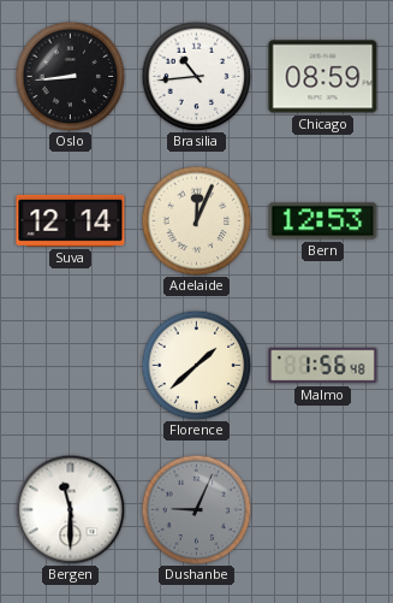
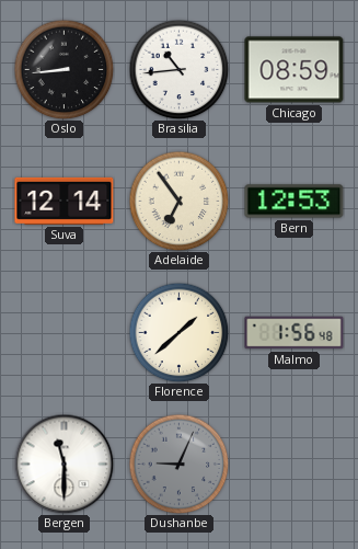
Adelaide: 12:04 -> 6:54 (178, 201)
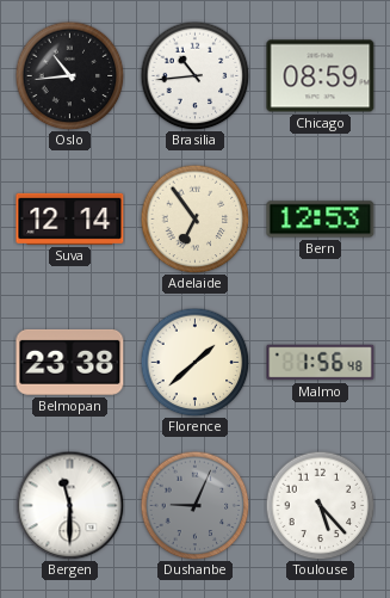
Oslo: 8:44 -> 10:44 (69, 75)
Belmopan: none -> 23:38 (70, 362)
Toulouse: none -> 5:23 (320, 505)
